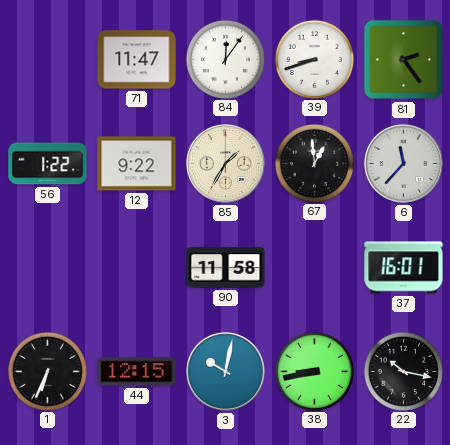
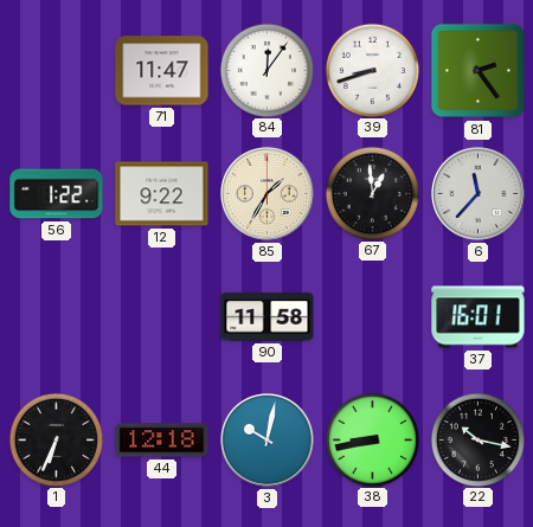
44: 12:15 -> 12:18 (162, 441)
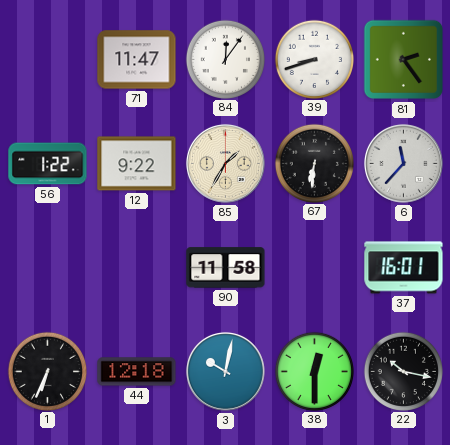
67: 12:59 -> 6:31 (314, 163)
38: 8:43 -> 12:30 (314, 371)
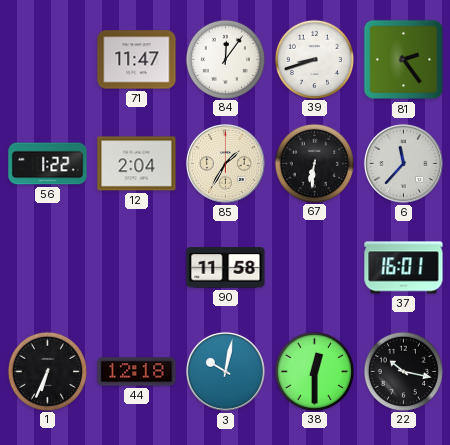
12: 9:22 -> 2:04 (137, 164)
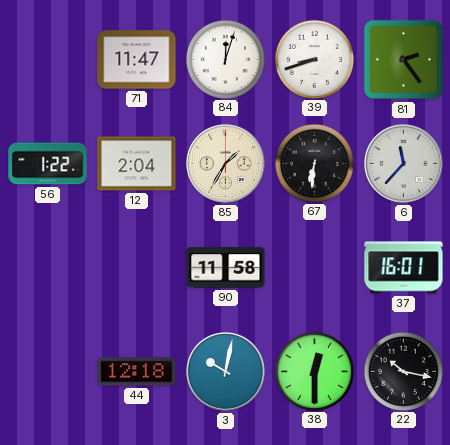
84: 12:06 -> 12:03 (225, 59)
1: 6:34 -> none (47, 371)
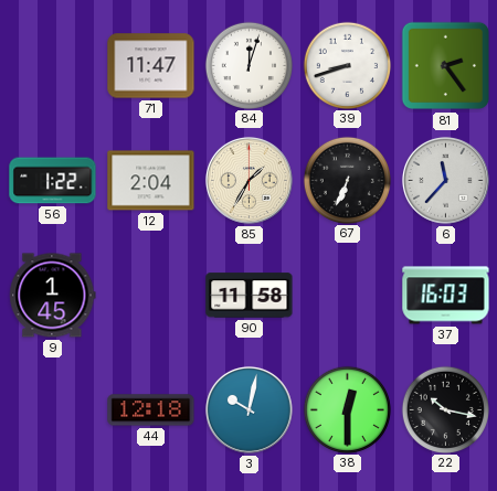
67: 6:31 -> 6:34 (347, 180)
9: none -> 1:45 (53, 296)
37: 16:01 -> 16:03 (446, 296)
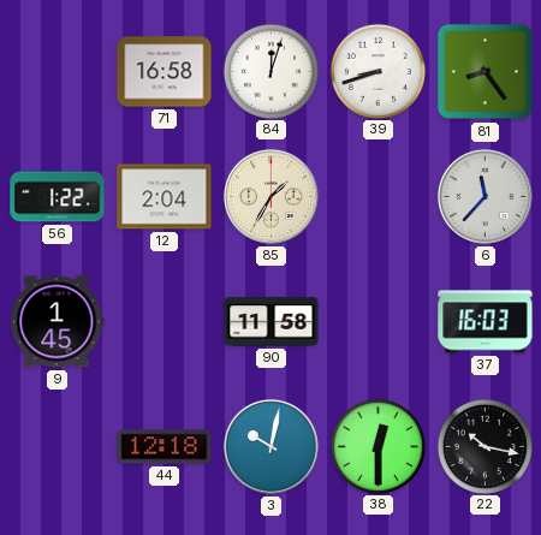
71: 11:47 -> 16:58 (165, 72)
81: 2:24 -> 8:24 (486, 72)
67: 6:34 -> none (347, 180)
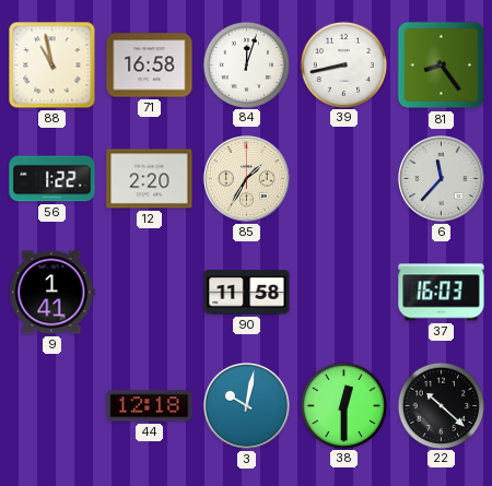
88: none -> 10:58 (52, 66)
39: 8:42 -> 8:43 (343, 64)
12: 2:04 -> 2:20 (150, 179)
9: 1:45 -> 1:41 (52, 293)
22: 10:17 -> 10:22 (441, 405)
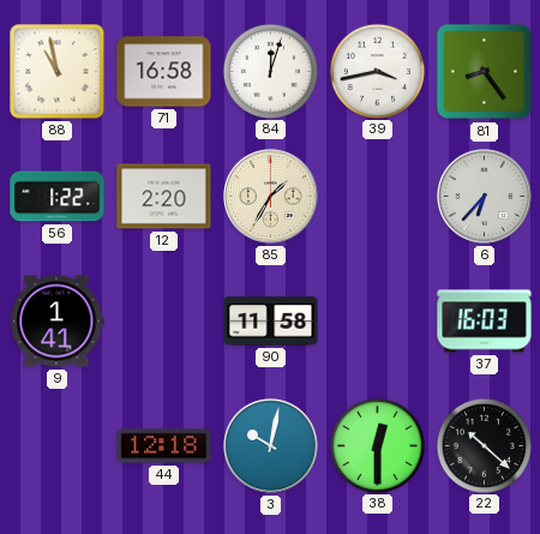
39: 8:43 -> 3:43 (377, 71)
6: 11:37 -> 6:37 (484, 196)
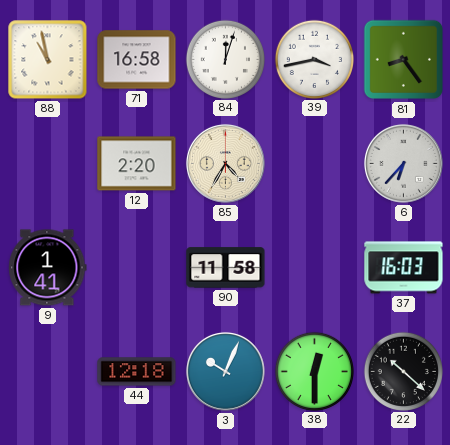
56: 1:22 -> none (58, 197)
85: 1:35 -> 4:35 (225, 163)
3: 10:02 -> 10:04 (225, 371)
